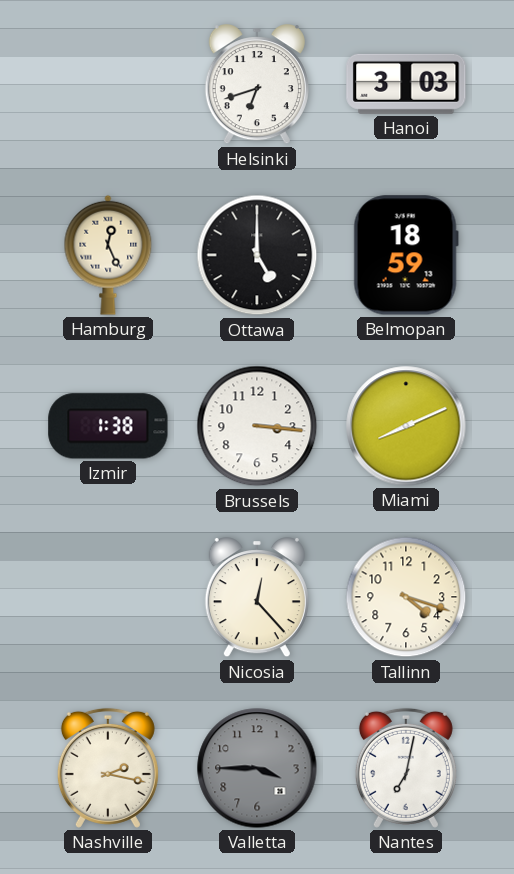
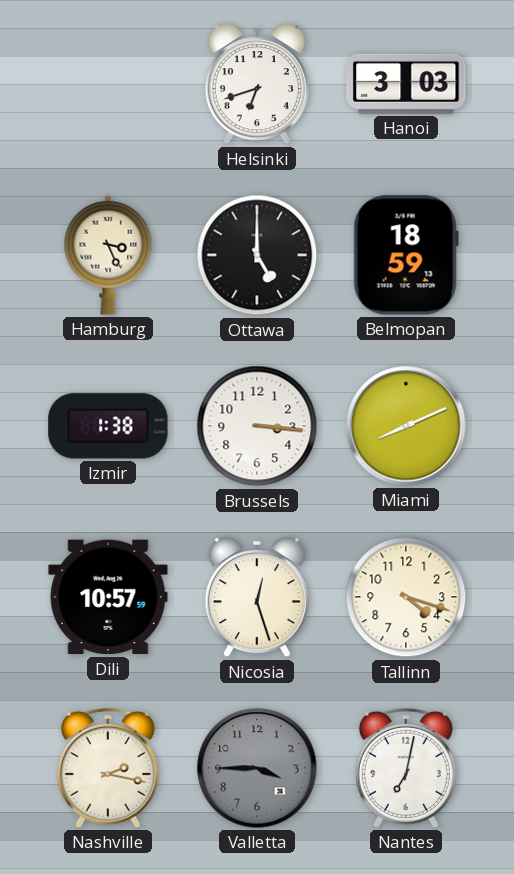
Hamburg: 12:26 -> 3:26 (108, 255)
Dili: none -> 10:57 (108, 597)
Nicosia: 12:23 -> 12:27 (257, 598)
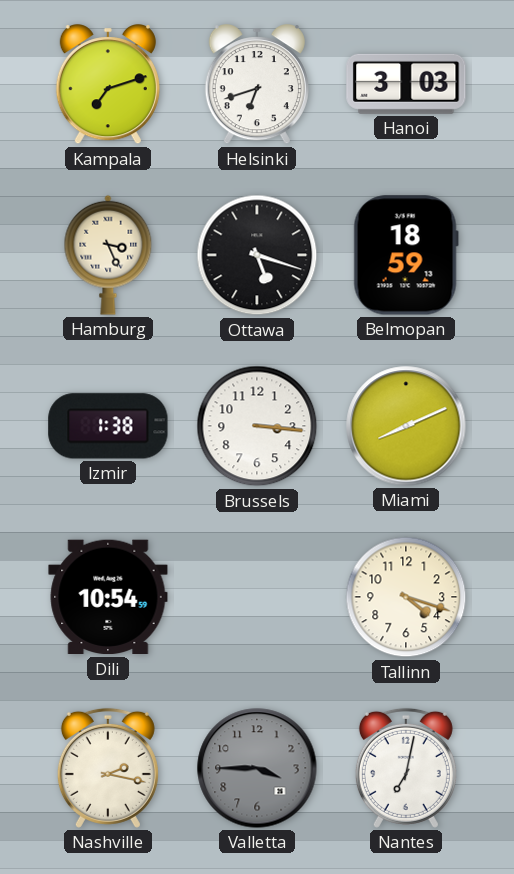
Kampala: none -> 7:12 (108, 85)
Ottawa: 5:00 -> 5:18 (257, 255)
Dili: 10:57 -> 10:54 (108, 597)
Nicosia: 12:27 -> none (257, 598)
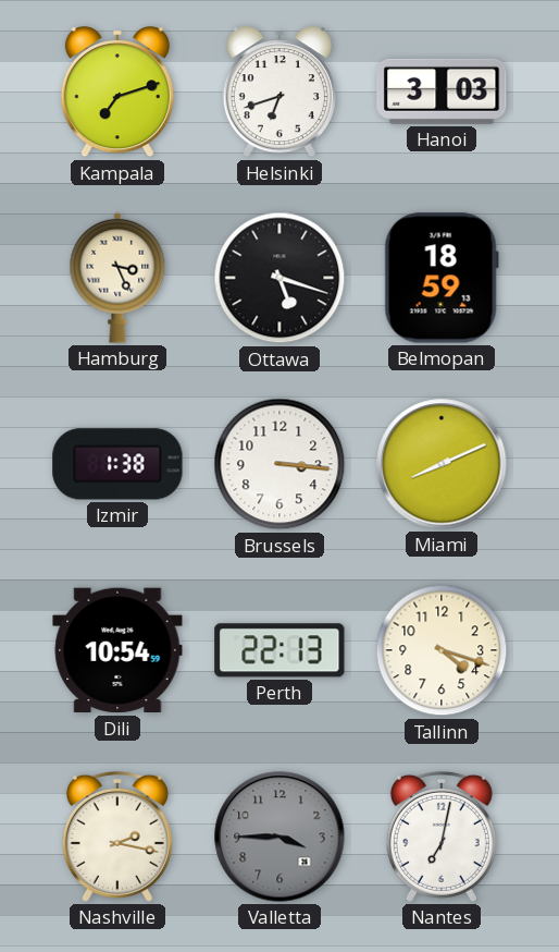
Perth: none -> 22:13 (279, 650)
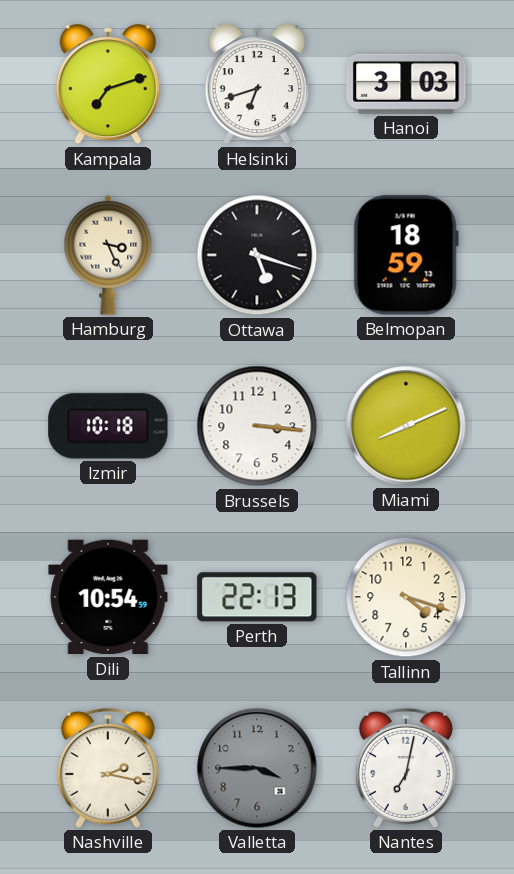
Izmir: 1:38 -> 10:18 (108, 426)
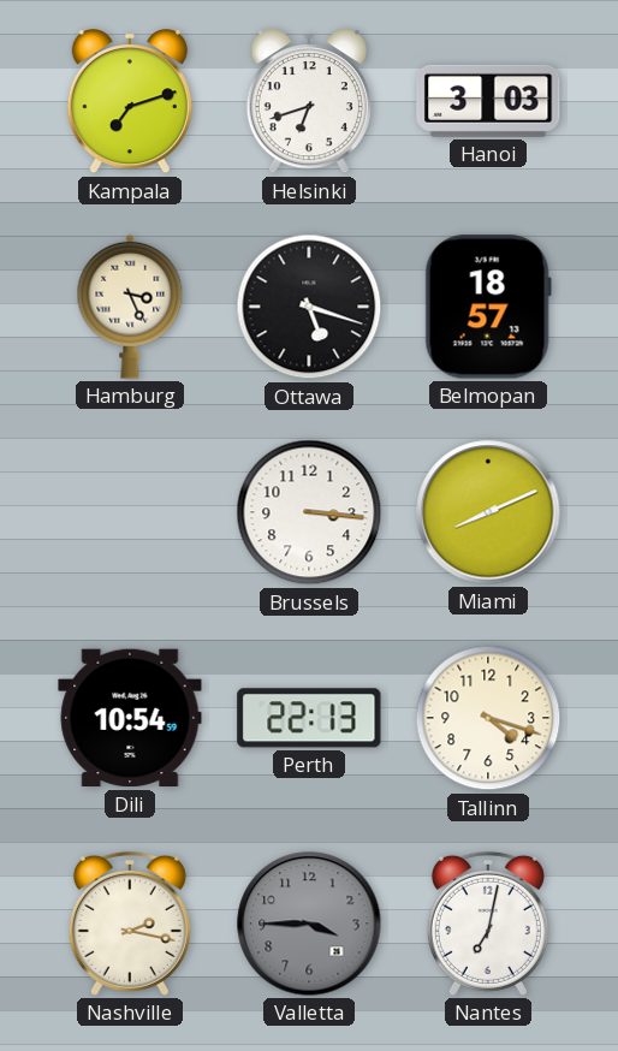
Belmopan: 18:59 -> 18:57 (488, 307)
Izmir: 10:18 -> none (108, 426)
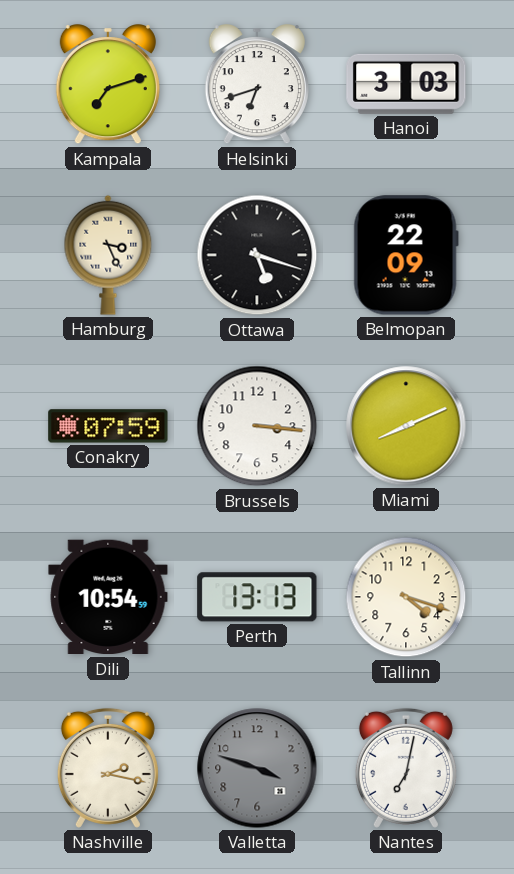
Belmopan: 18:57 -> 22:09 (406, 255)
Conakry: none -> 07:59 (108, 426)
Perth: 22:13 -> 13:13 (257, 597)
Valletta: 3:45 -> 3:48 (257, 768)
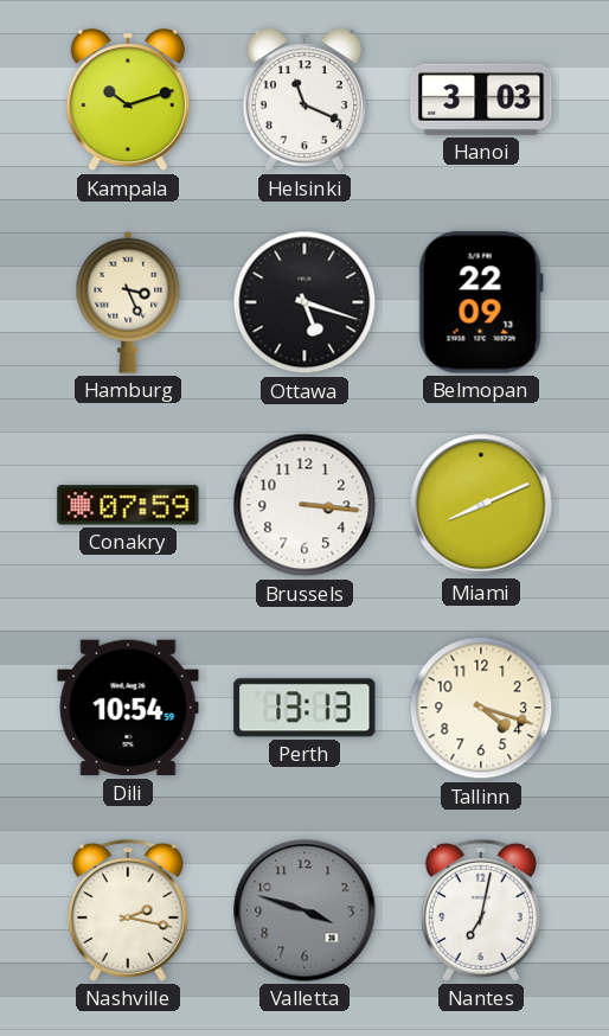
Kampala: 7:12 -> 10:12 (128, 101)
Helsinki: 6:42 -> 11:19 (304, 101)
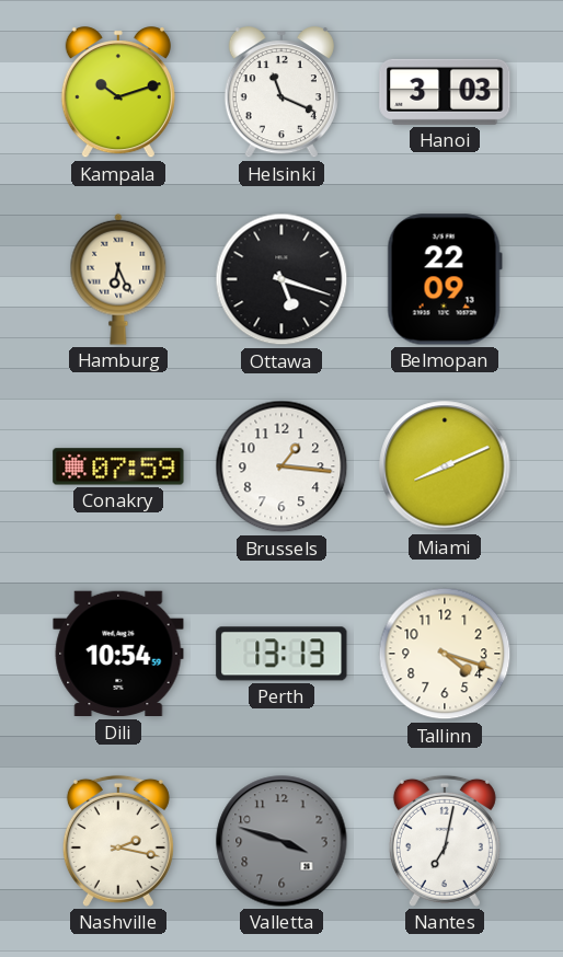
Hamburg: 3:26 -> 6:26 (118, 279)
Brussels: 3:16 -> 1:16 (281, 466)
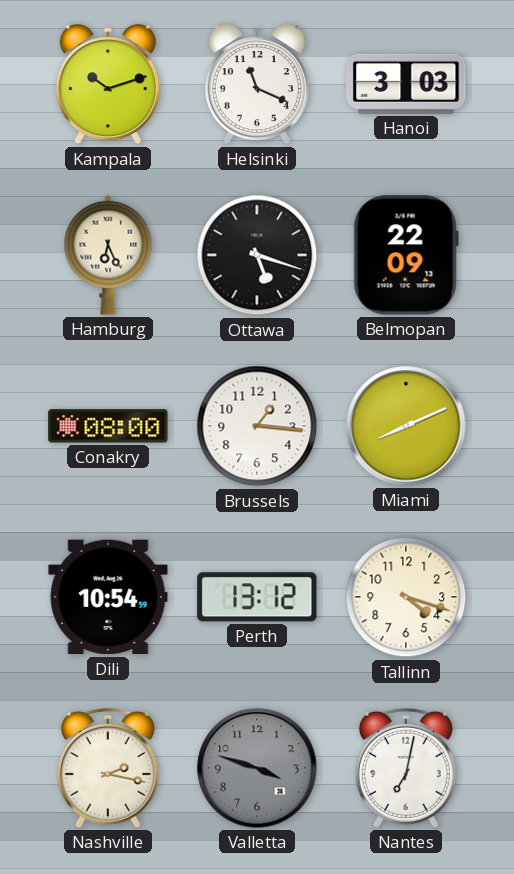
Conakry: 07:59 -> 08:00 (108, 426)
Perth: 13:13 -> 13:12 (257, 597)
